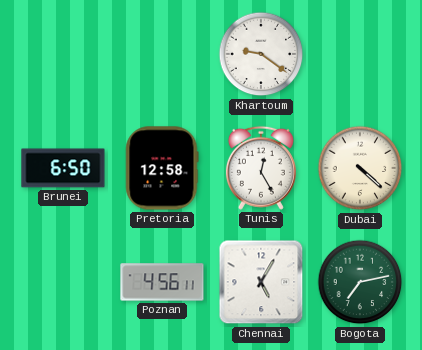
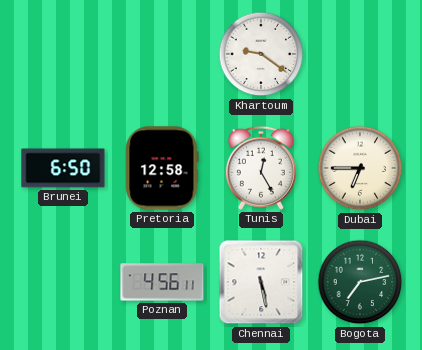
Dubai: 4:22 -> 6:45 (360, 168)
Chennai: 5:05 -> 5:28 (261, 282)
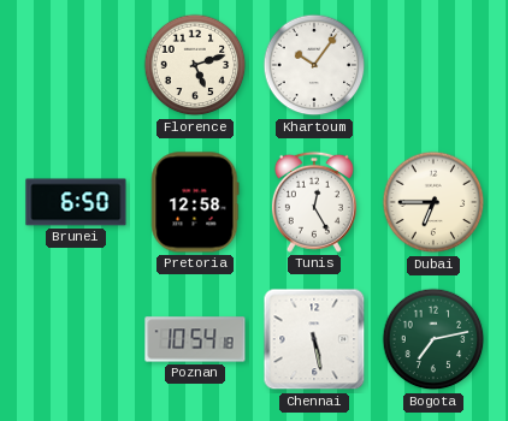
Florence: none -> 5:12 (195, 65)
Khartoum: 9:21 -> 10:06 (314, 65)
Poznan: 4:56 -> 10:54 (195, 339)
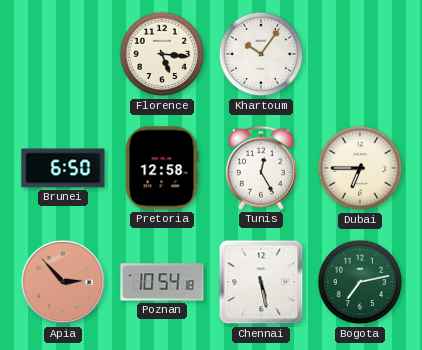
Florence: 5:12 -> 5:16 (162, 54)
Apia: none -> 2:53 (63, 282)
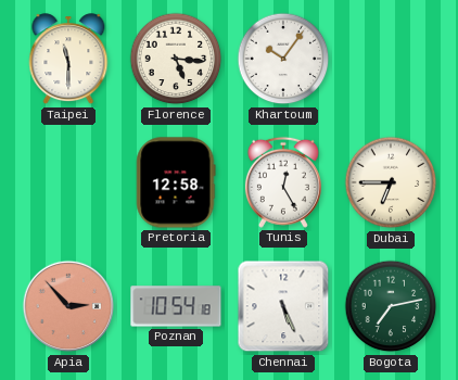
Taipei: none -> 11:30 (68, 60)
Brunei: 6:50 -> none (63, 168)
Chennai: 5:28 -> 5:26 (283, 306)
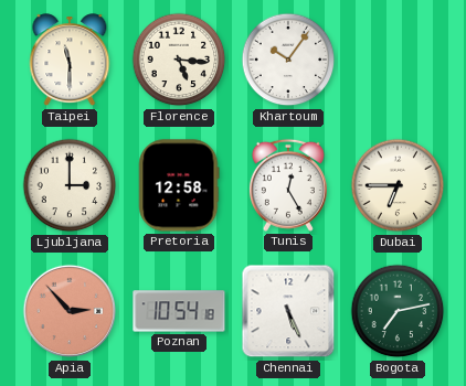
Ljubljana: none -> 3:00 (70, 185)
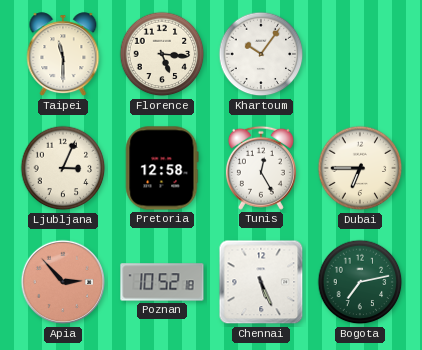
Ljubljana: 3:00 -> 3:04 (63, 168)
Poznan: 10:54 -> 10:52 (162, 282)
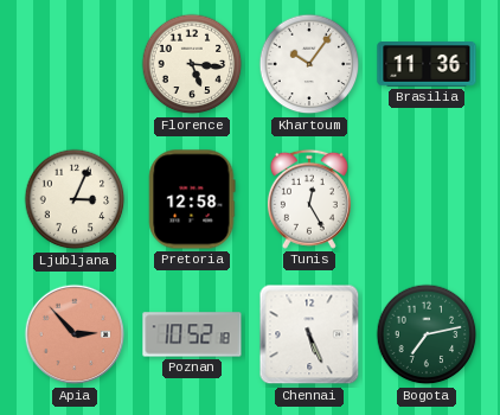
Taipei: 11:30 -> none (63, 55)
Brasilia: none -> 11:36 (427, 65)
Dubai: 6:45 -> none (360, 168)
